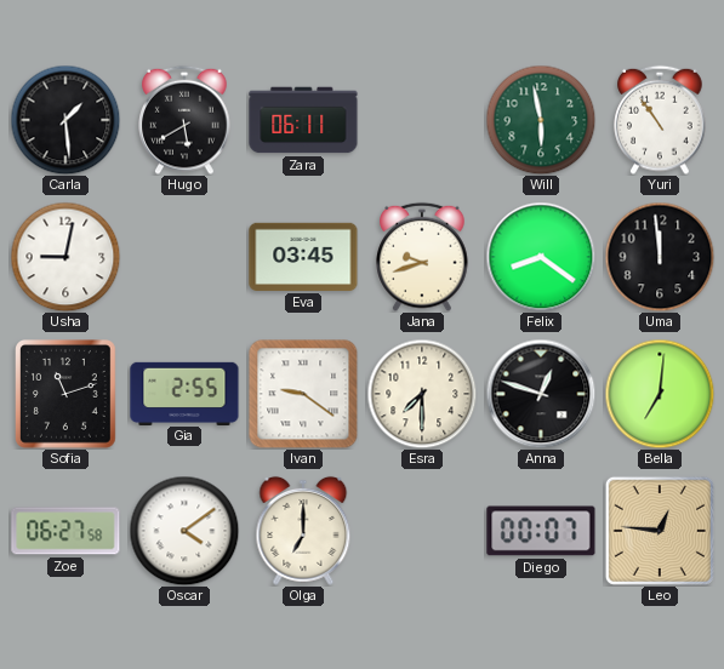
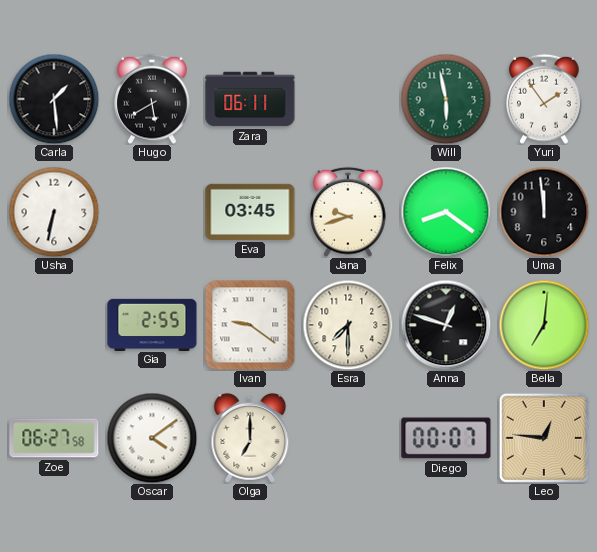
Yuri: 10:54 -> 1:54 (544, 99)
Usha: 9:02 -> 6:32 (54, 212)
Sofia: 11:12 -> none (67, 395)
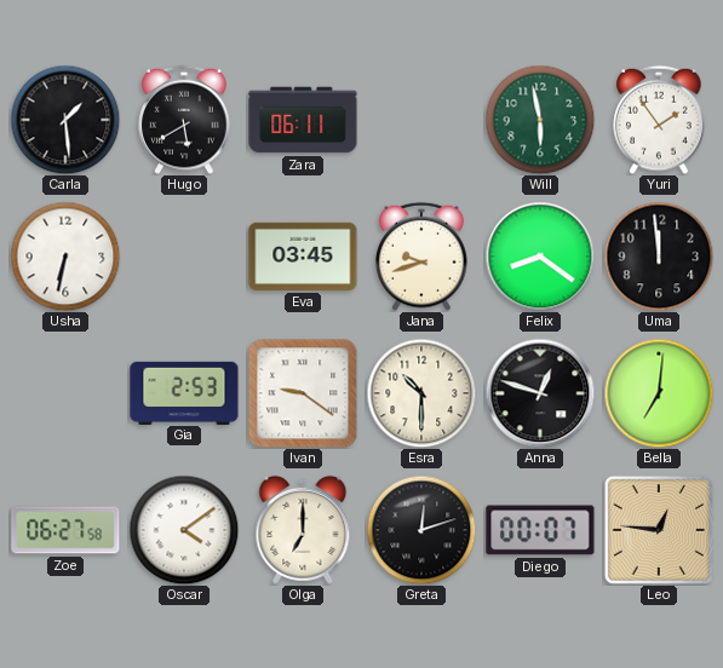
Gia: 2:55 -> 2:53 (184, 392)
Esra: 7:30 -> 10:30 (421, 393)
Greta: none -> 12:12 (421, 530)
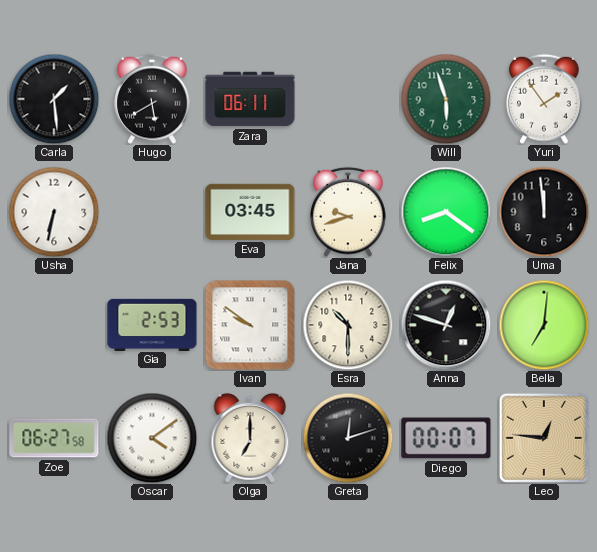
Will: 5:58 -> 5:57 (446, 99)
Ivan: 9:21 -> 9:51 (250, 325)
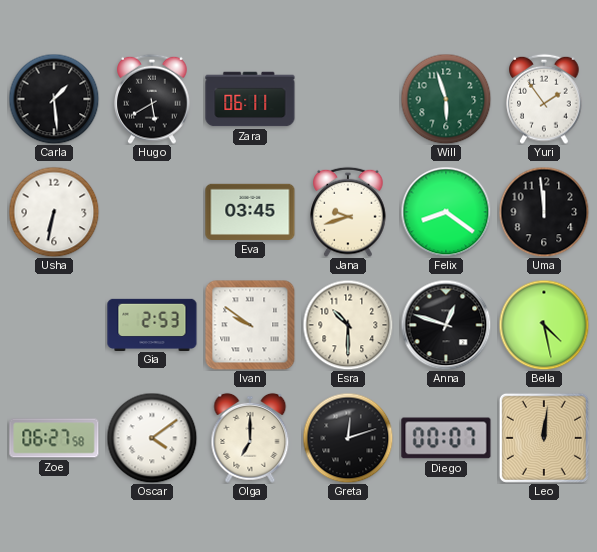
Bella: 7:01 -> 4:28 (544, 325)
Leo: 12:46 -> 12:01 (544, 438)
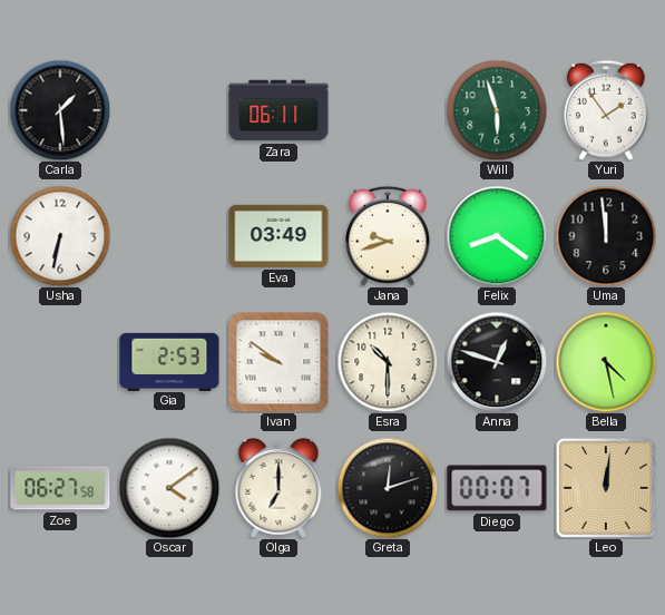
Hugo: 5:40 -> none (152, 99)
Eva: 03:45 -> 03:49 (278, 236)
